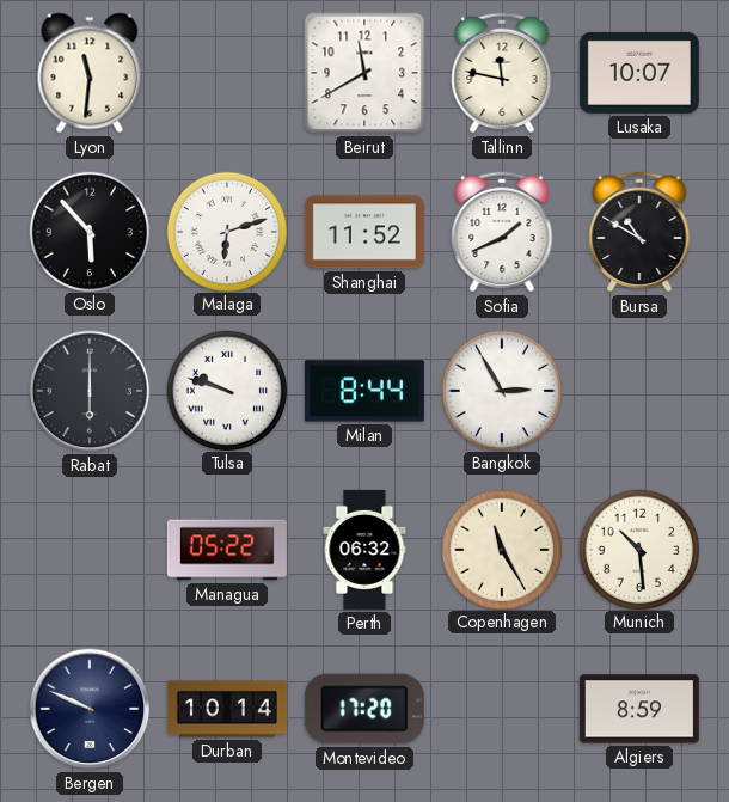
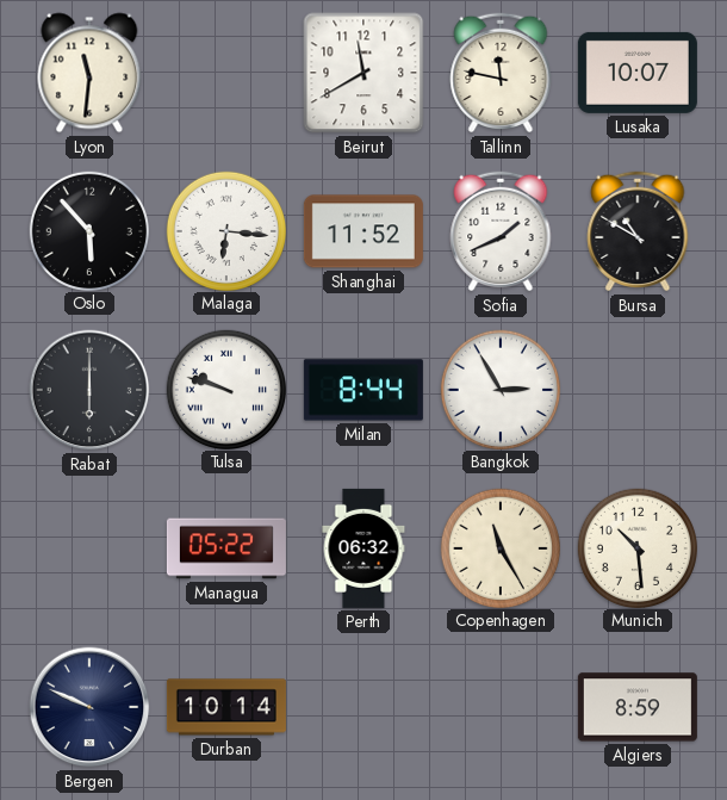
Malaga: 6:12 -> 6:16 (225, 230)
Montevideo: 17:20 -> none (364, 709)
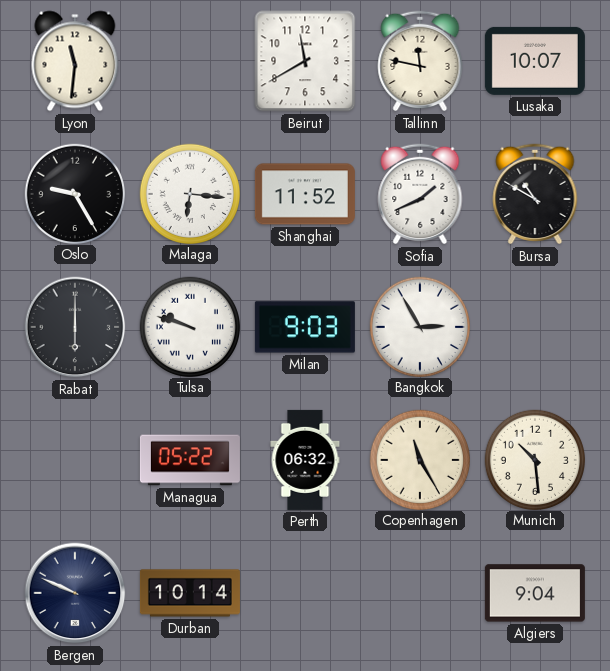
Oslo: 5:53 -> 9:25 (74, 193)
Milan: 8:44 -> 9:03 (305, 327)
Algiers: 8:59 -> 9:04 (535, 593)
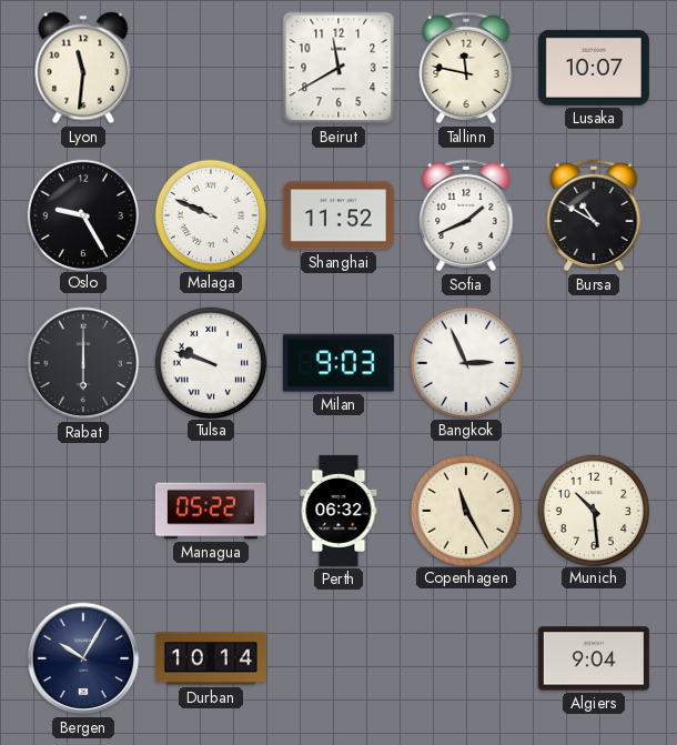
Malaga: 6:16 -> 9:49 (210, 214)
Bangkok: 2:55 -> 2:56 (465, 362)
Bergen: 9:49 -> 10:05 (83, 658)
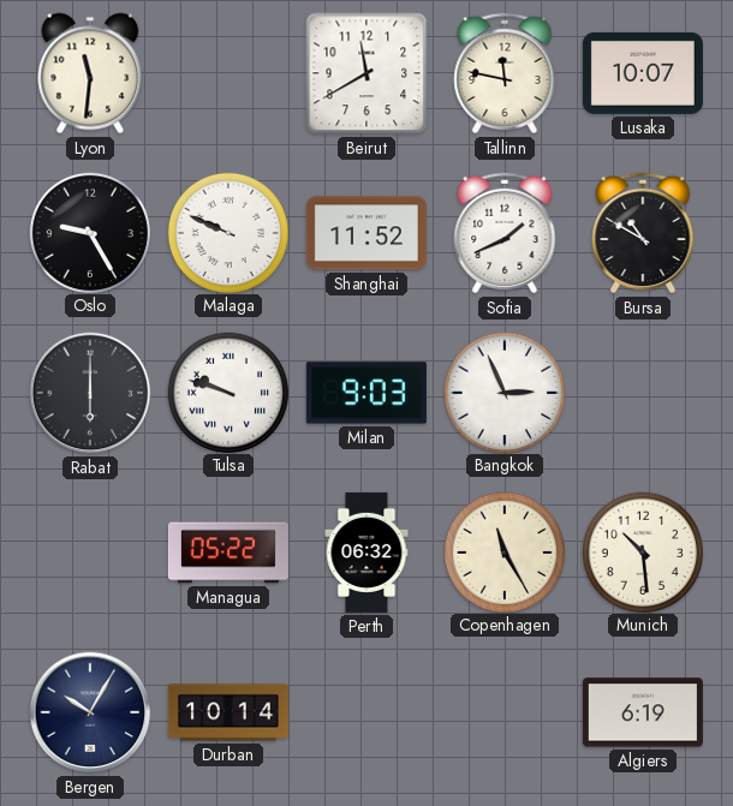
Algiers: 9:04 -> 6:19 (643, 712)
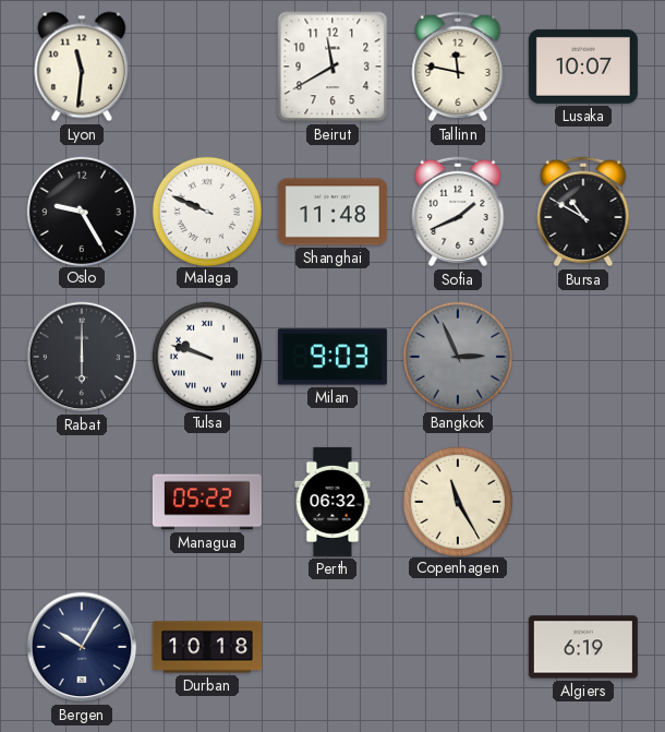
Shanghai: 11:52 -> 11:48 (332, 212)
Bangkok dial: white -> grey (457, 356)
Munich: 10:29 -> none (642, 551)
Durban: 10:14 -> 10:18 (207, 647)
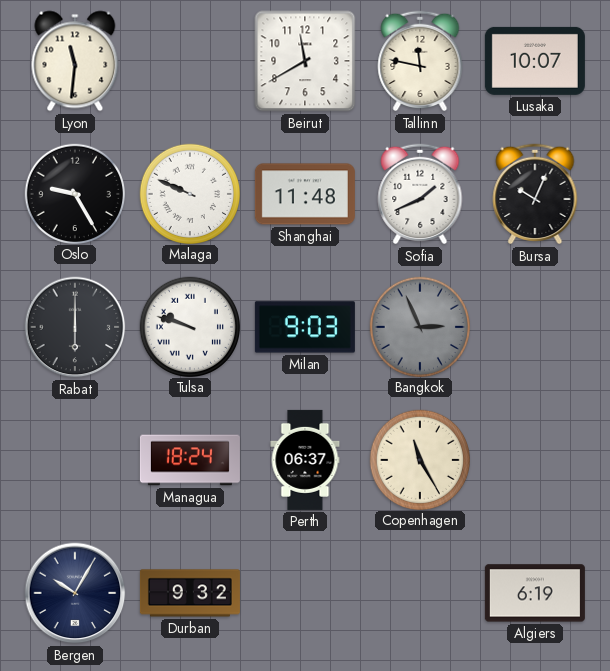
Bursa: 10:50 -> 10:04 (535, 194)
Managua: 05:22 -> 18:24 (190, 460)
Perth: 06:32 -> 06:37 (305, 460)
Durban: 10:18 -> 9:32 (190, 593)
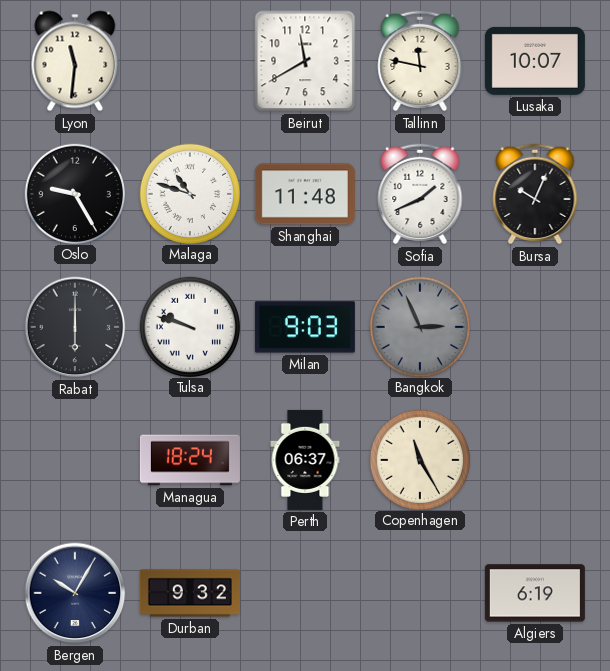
Malaga: 9:49 -> 10:48 (189, 193)
